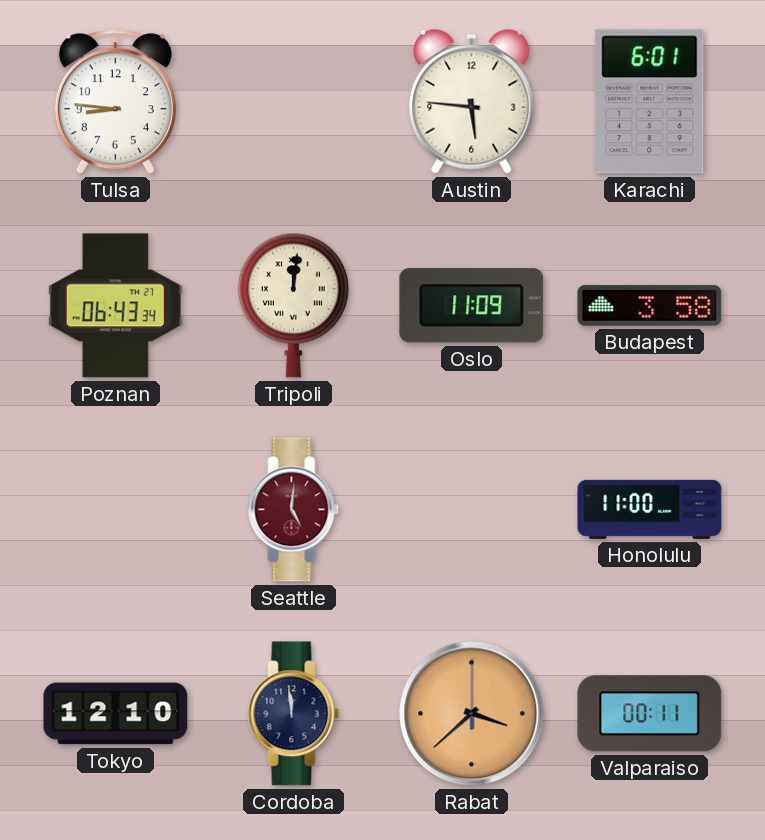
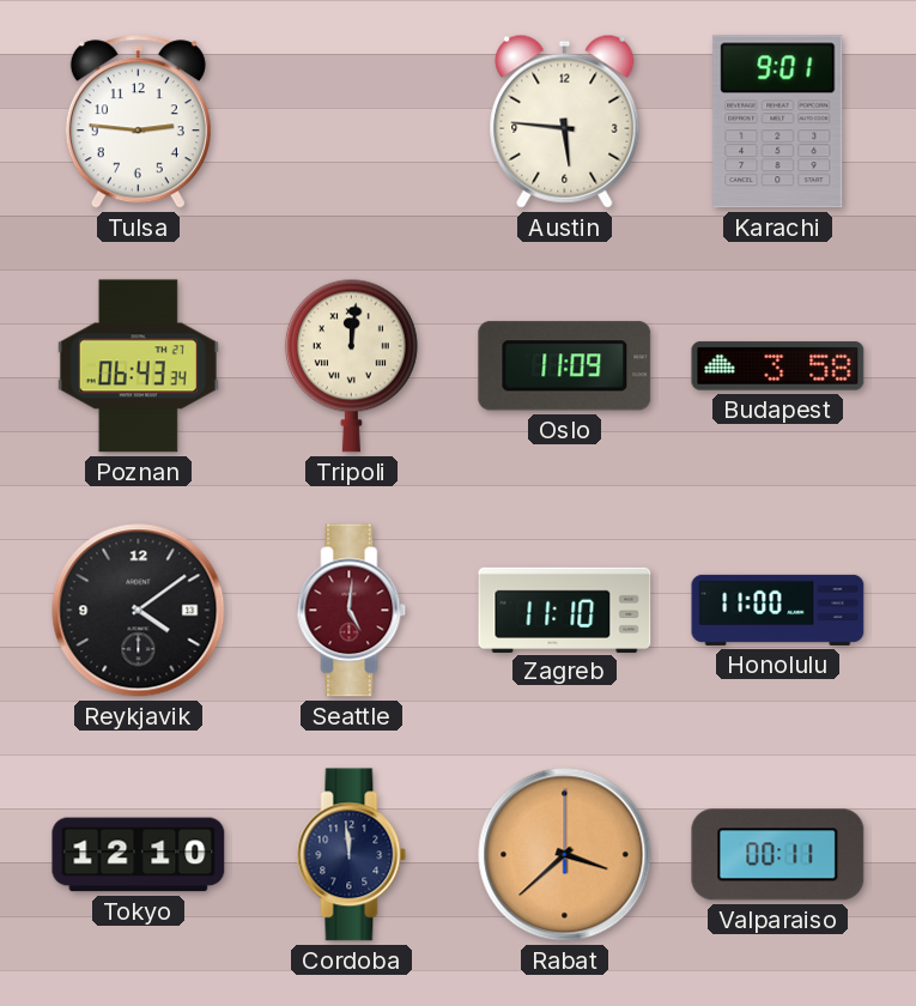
Tulsa: 8:46 -> 2:46 (138, 122)
Karachi: 6:01 -> 9:01 (778, 122)
Reykjavik: none -> 4:09 (139, 611)
Zagreb: none -> 11:10 (565, 610)
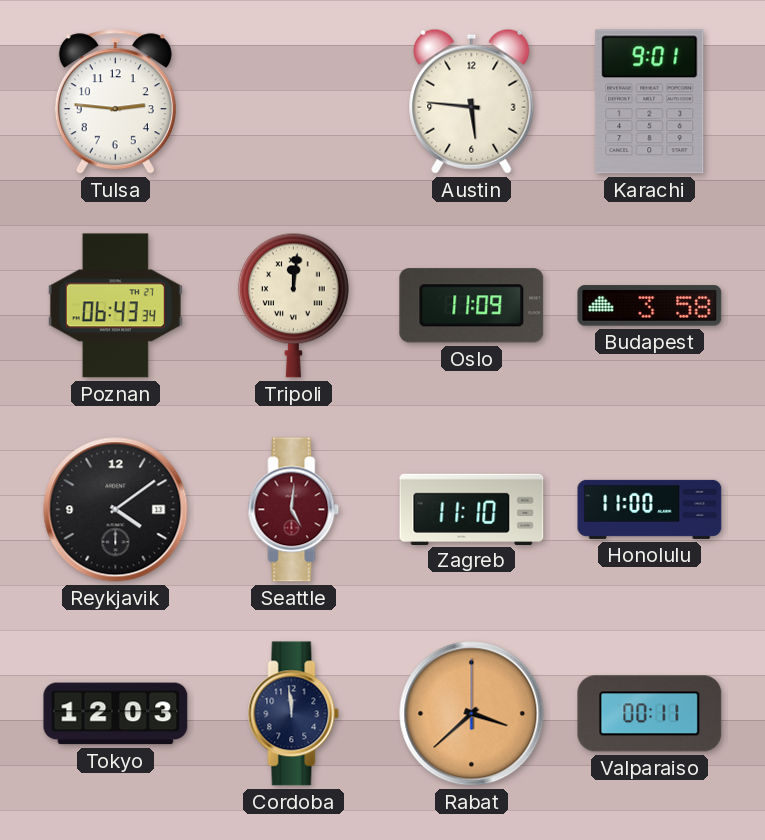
Tokyo: 12:10 -> 12:03 (116, 714)
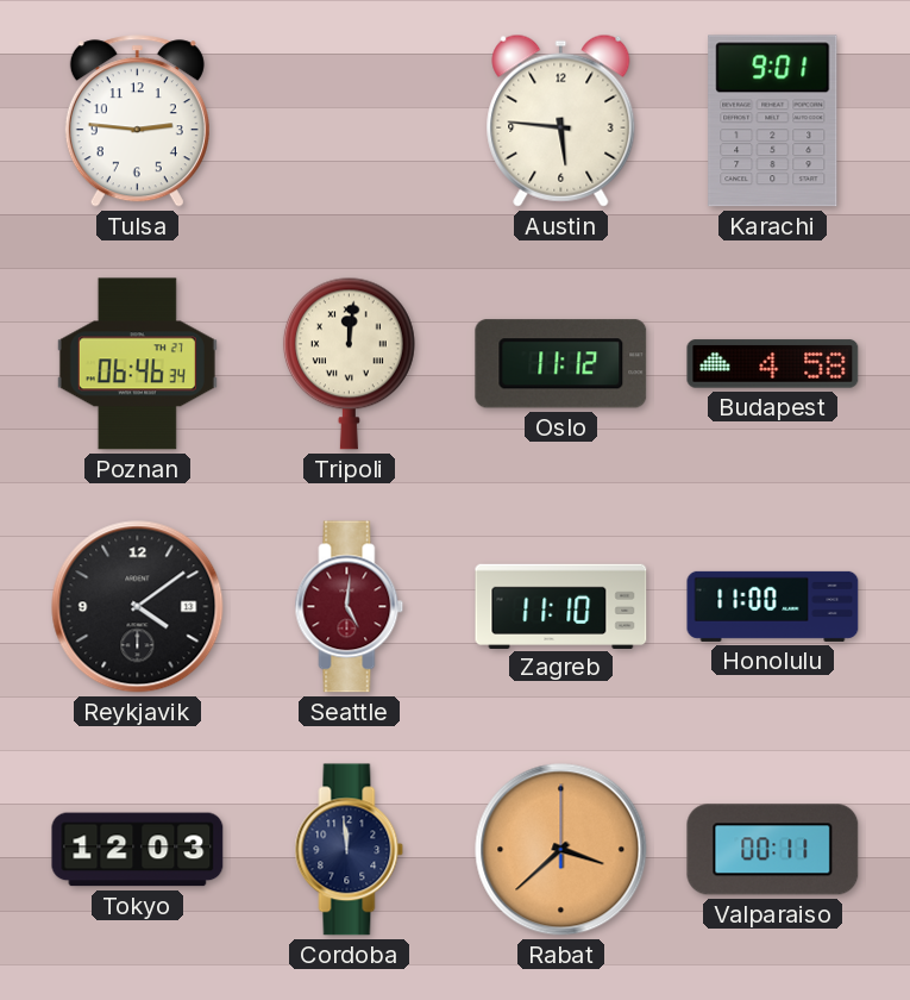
Poznan: 06:43 -> 06:46 (137, 364)
Oslo: 11:09 -> 11:12 (561, 364)
Budapest: 3:58 -> 4:58 (773, 364)
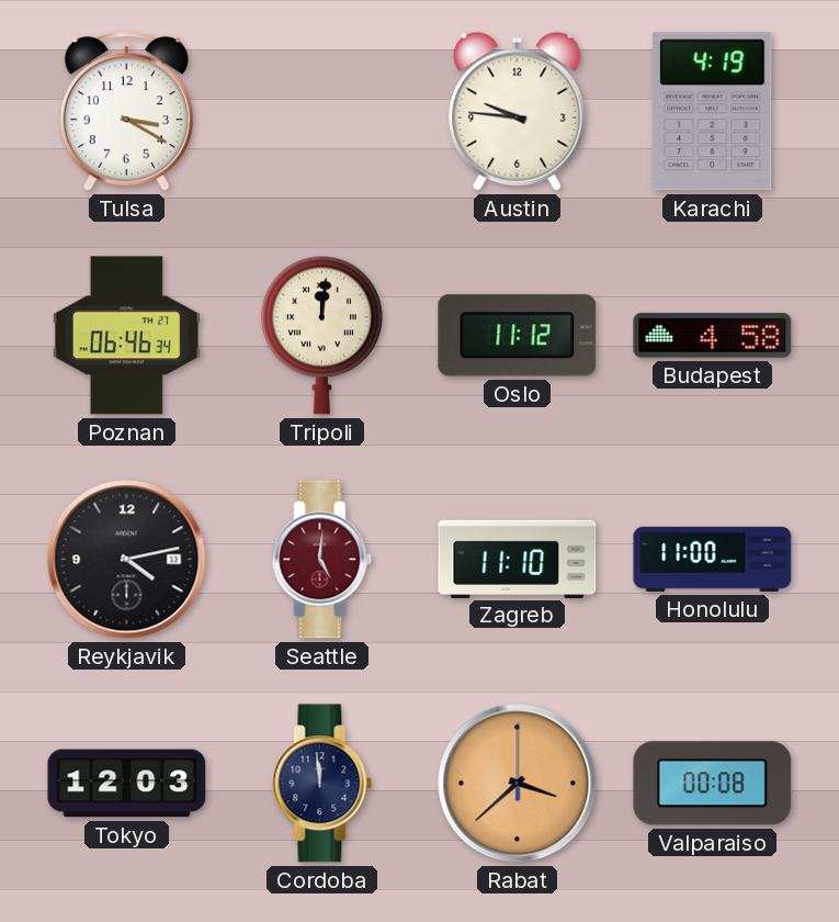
Tulsa: 2:46 -> 3:20 (126, 112)
Austin: 5:46 -> 9:46 (518, 111)
Karachi: 9:01 -> 4:19 (713, 112)
Reykjavik: 4:09 -> 4:13 (127, 560)
Valparaiso: 00:11 -> 00:08 (713, 784)
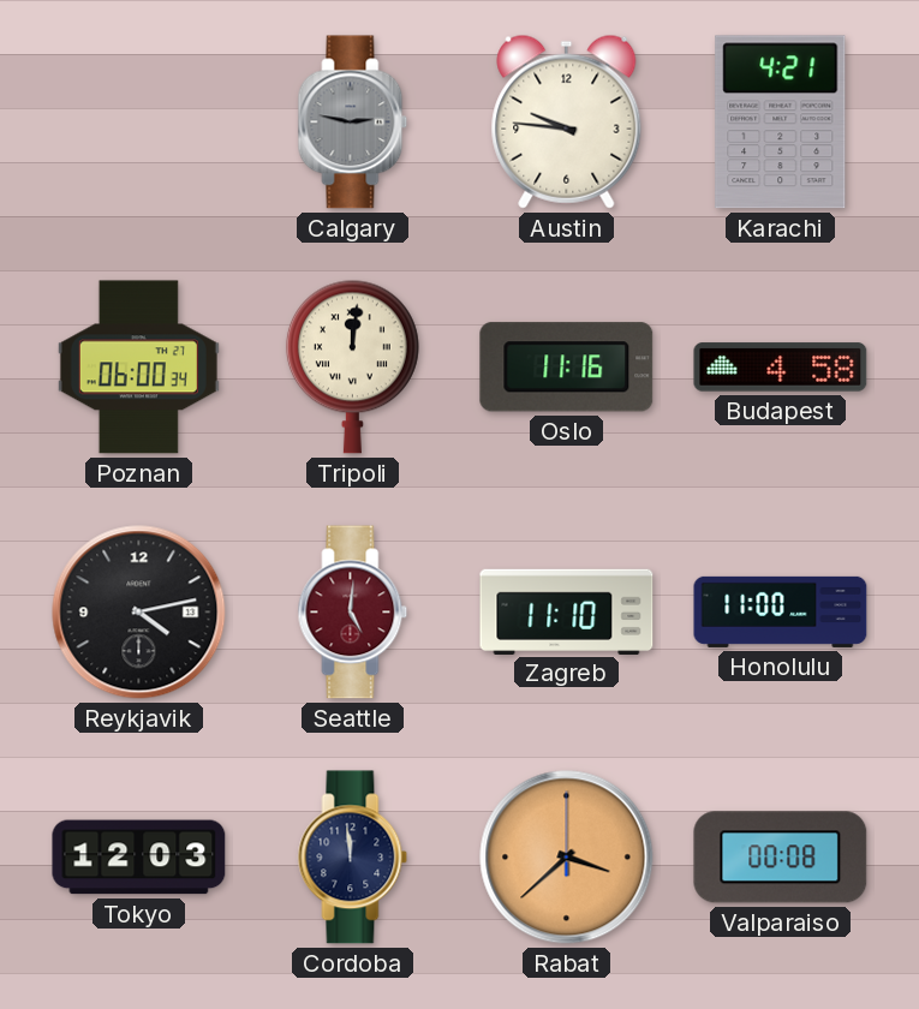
Tulsa: 3:20 -> none (126, 112)
Calgary: none -> 2:47 (353, 123)
Karachi: 4:19 -> 4:21 (781, 123)
Poznan: 06:46 -> 06:00 (138, 368)
Oslo: 11:12 -> 11:16 (567, 368)
